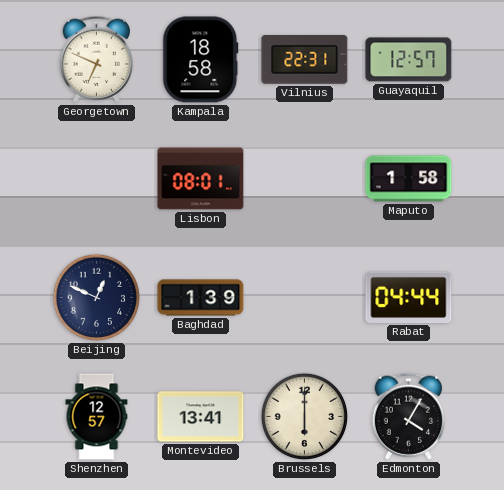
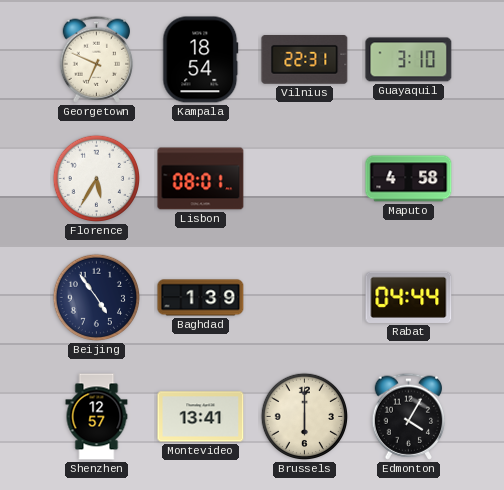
Kampala: 18:58 -> 18:54 (201, 60)
Guayaquil: 12:57 -> 3:10 (409, 60)
Florence: none -> 5:35 (97, 179)
Maputo: 1:58 -> 4:58 (409, 179)
Beijing: 12:49 -> 4:54 (97, 298)
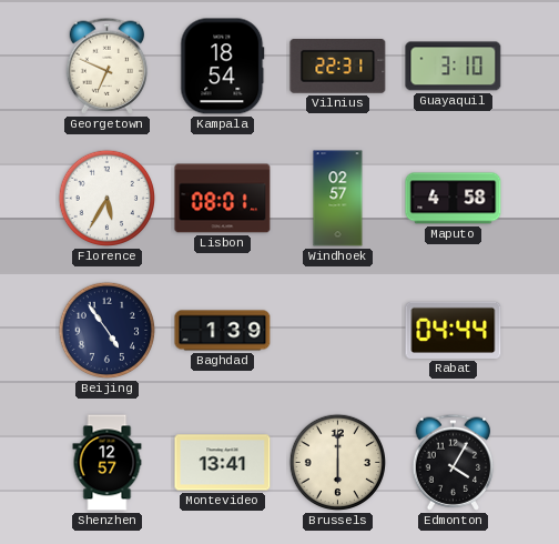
Windhoek: none -> 02:57 (338, 199)
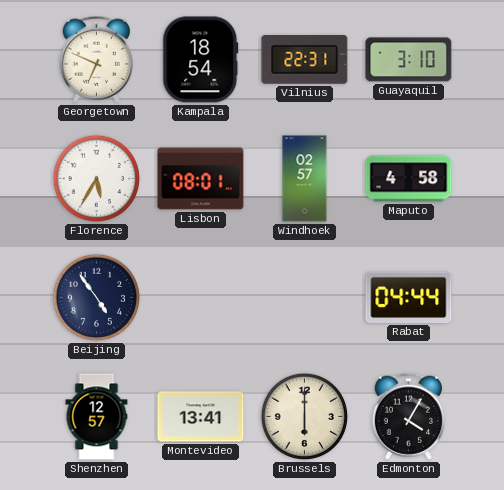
Baghdad: 1:39 -> none (223, 331)
